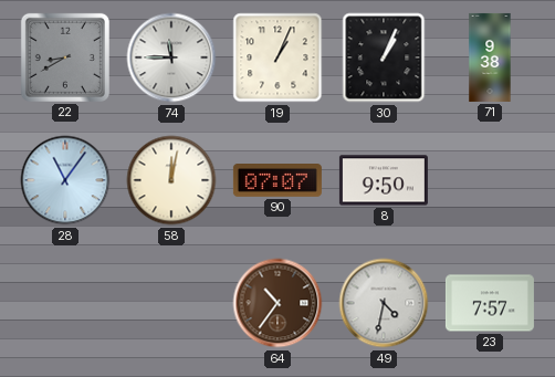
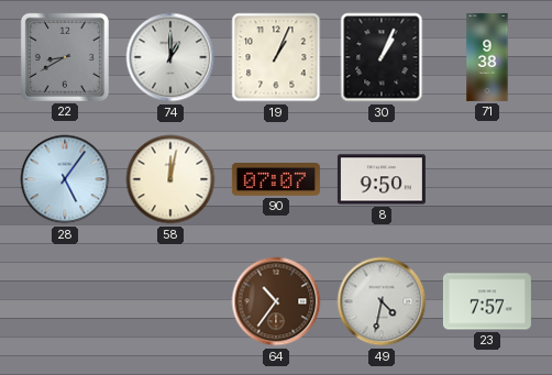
74: 11:45 -> 1:00 (170, 57)
28: 11:06 -> 5:06 (65, 179)
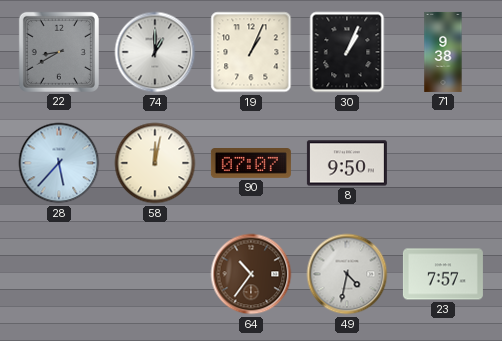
28: 5:06 -> 5:37 (59, 163)
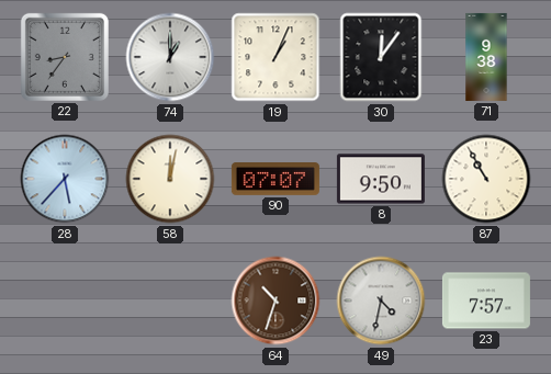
22: 8:40 -> 8:36 (65, 57)
30: 1:04 -> 12:06 (381, 57)
87: none -> 10:55 (486, 179)
64: 10:36 -> 10:33 (275, 301)
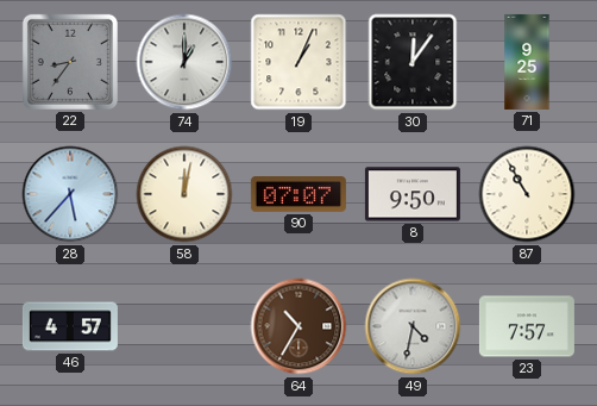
71: 9:38 -> 9:25 (527, 62)
46: none -> 4:57 (70, 326)
64: 10:33 -> 10:35 (298, 326)
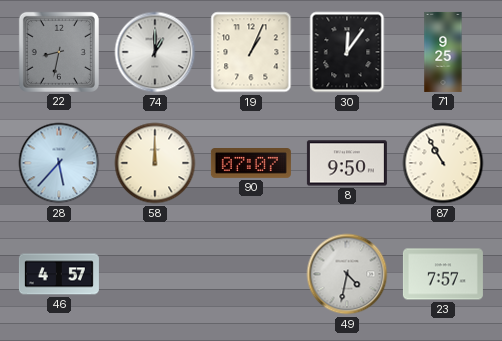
22: 8:36 -> 8:32 (59, 52)
58: 12:02 -> 12:00 (155, 163)
64: 10:35 -> none (298, 326)
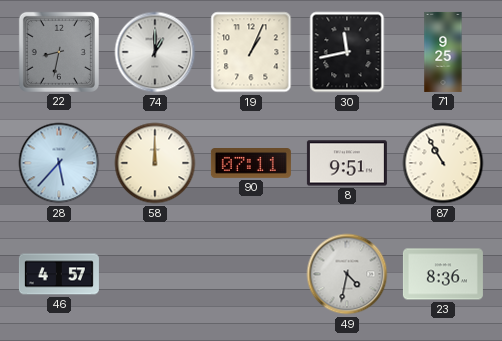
30: 12:06 -> 11:43 (347, 52)
90: 07:07 -> 07:11 (251, 164)
8: 9:50 -> 9:51 (347, 163)
23: 7:57 -> 8:36 (443, 274)
